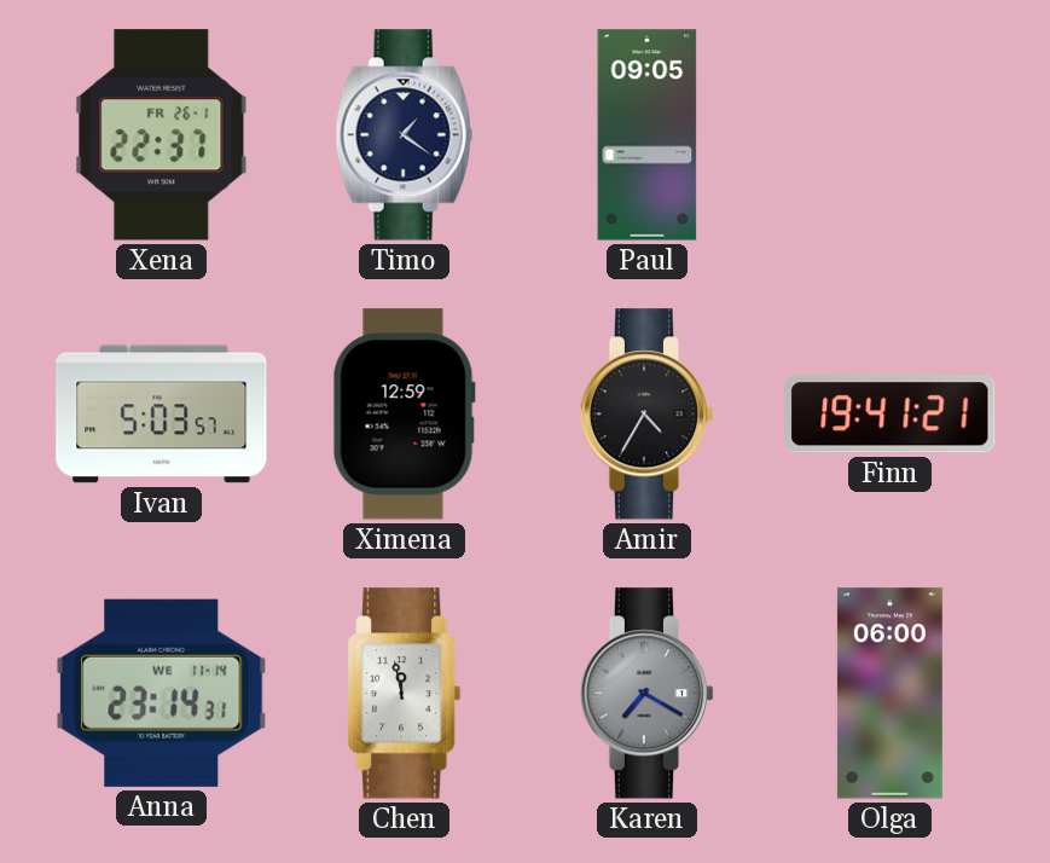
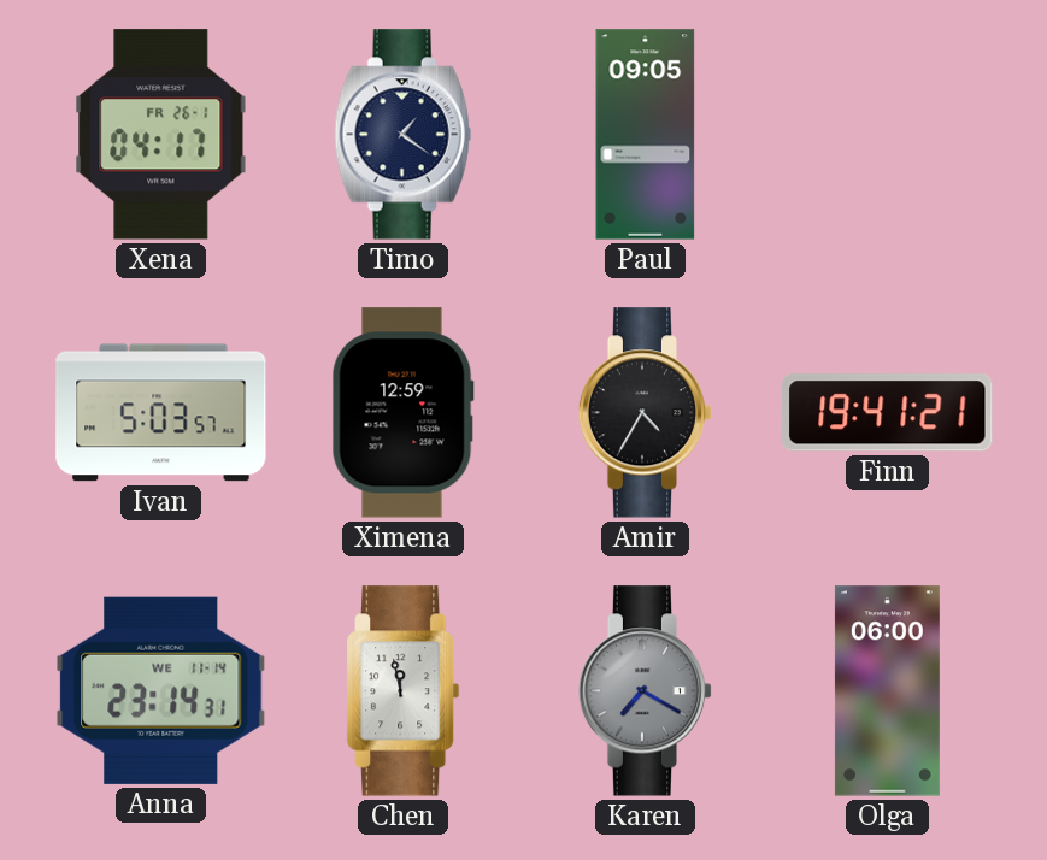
Xena: 22:37 -> 04:17 (161, 135)
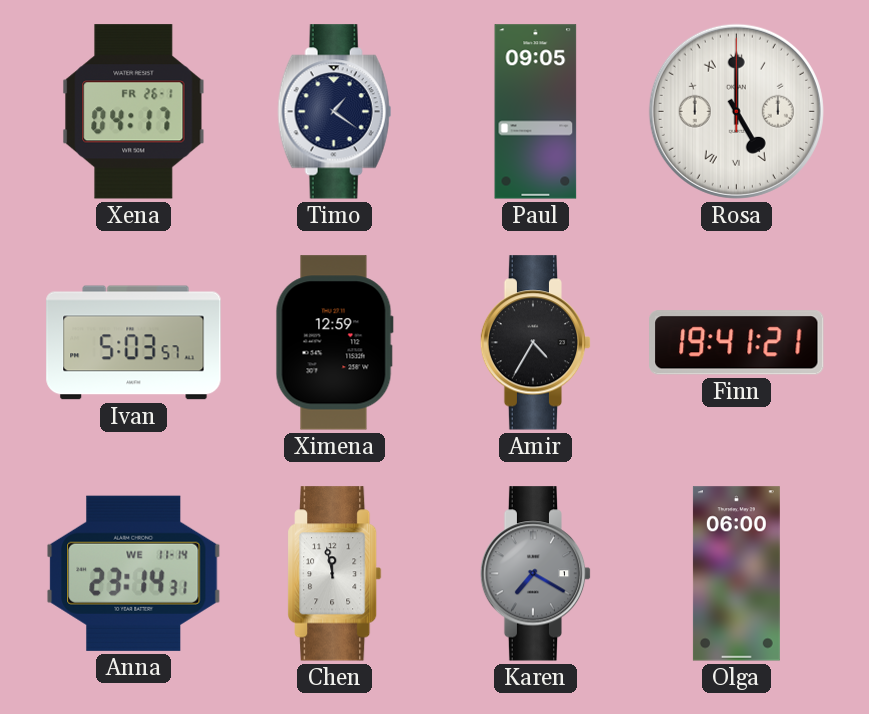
Rosa: none -> 5:00 (736, 111)
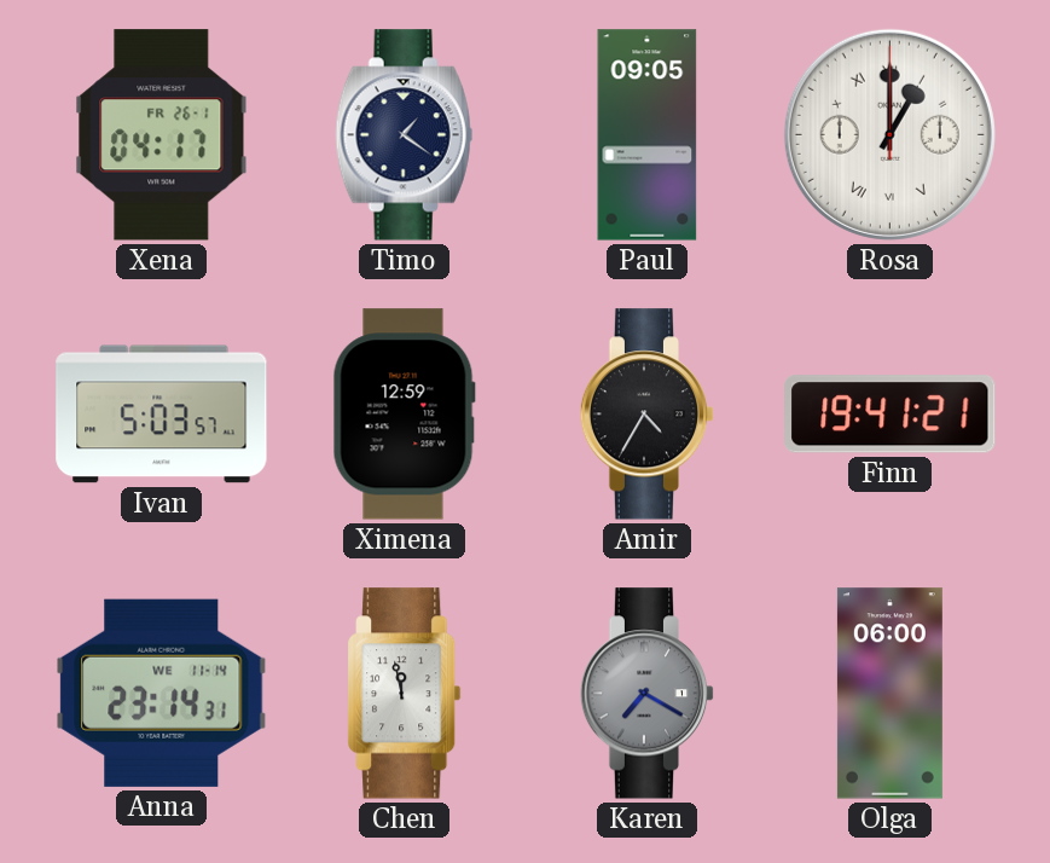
Rosa: 5:00 -> 1:00 (889, 134)
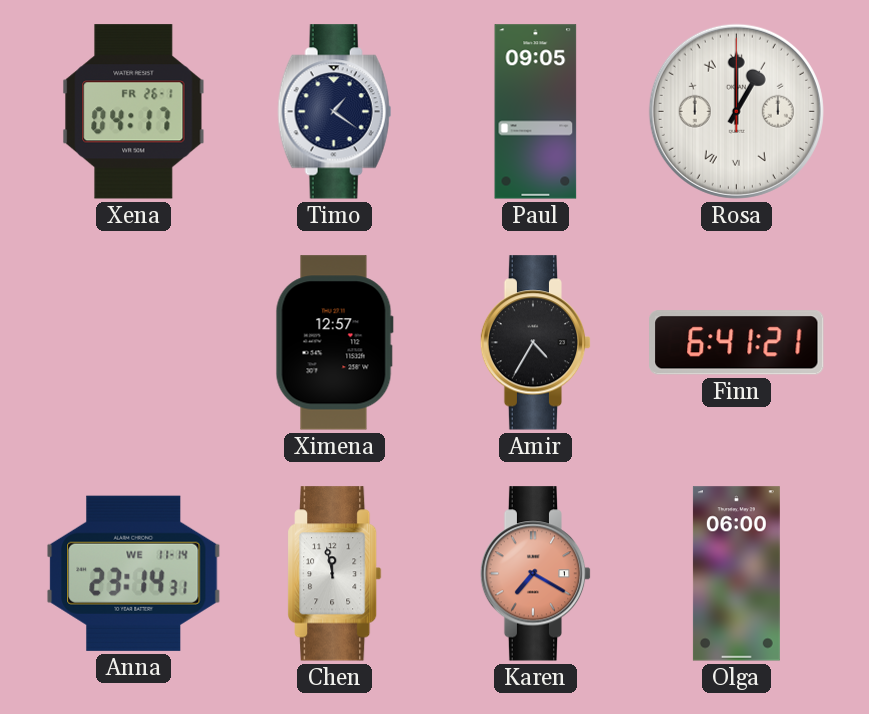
Ivan: 5:03 -> none (162, 415)
Ximena: 12:59 -> 12:57 (334, 343)
Finn: 19:41 -> 6:41 (737, 343)
Karen dial: grey -> salmon (536, 574)
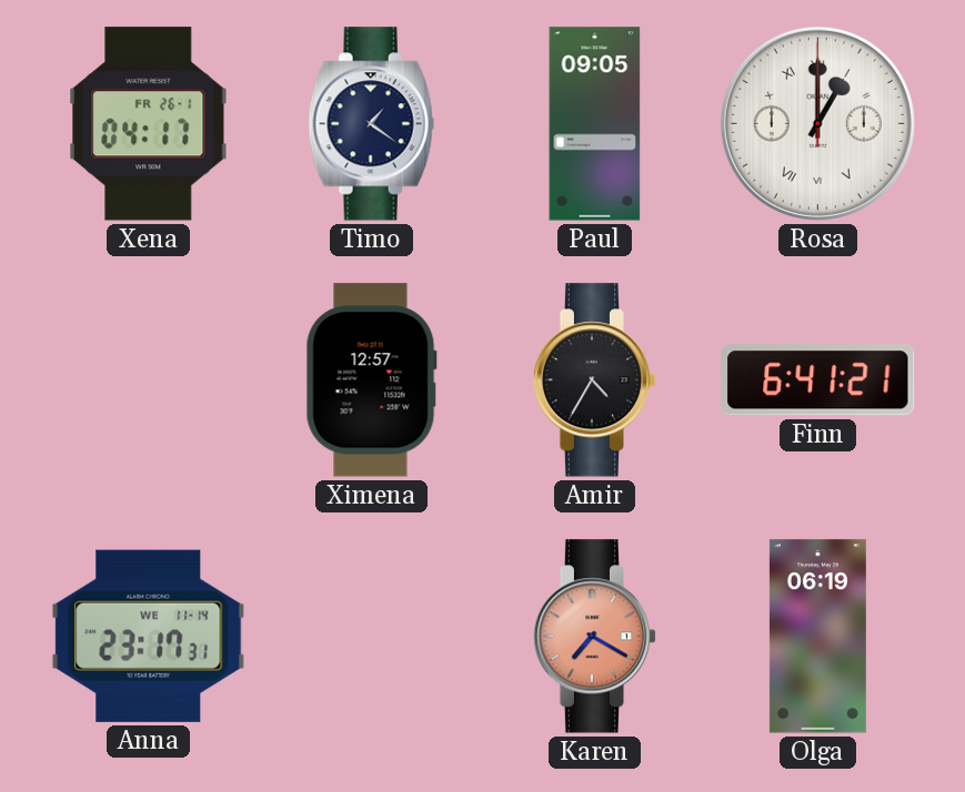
Anna: 23:14 -> 23:17 (149, 636)
Chen: 11:58 -> none (335, 574)
Olga: 06:00 -> 06:19 (817, 637)
